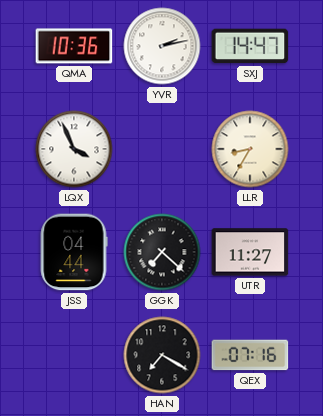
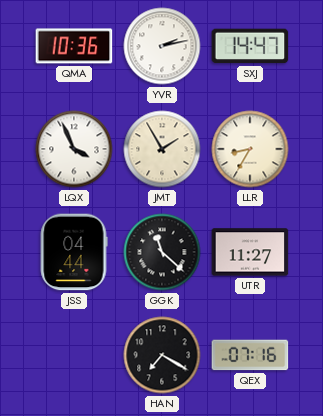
JMT: none -> 1:55 (162, 149)
GGK: 7:22 -> 11:22 (162, 252)
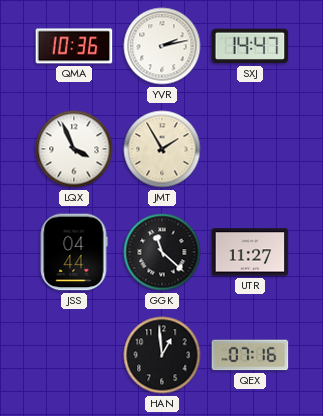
LLR: 8:35 -> none (250, 149)
HAN: 7:20 -> 12:59 (162, 355)
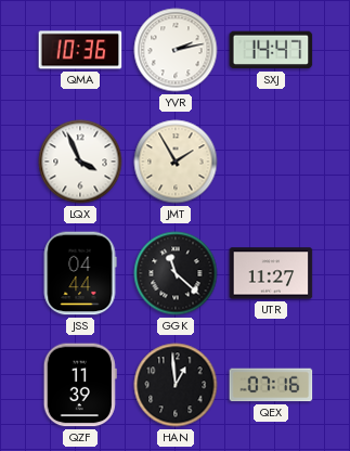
QZF: none -> 11:39 (80, 385)
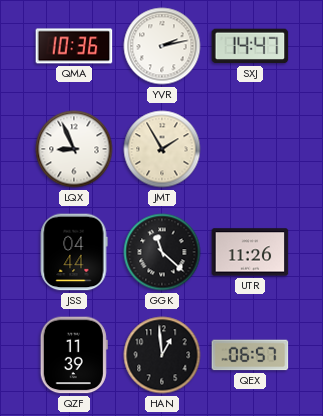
LQX: 3:56 -> 8:56 (74, 149)
UTR: 11:27 -> 11:26 (250, 252)
QEX: 07:16 -> 06:57 (250, 355)
